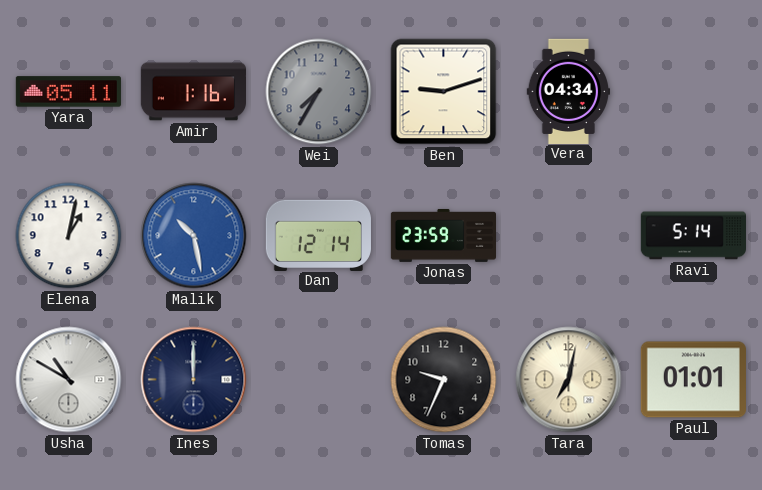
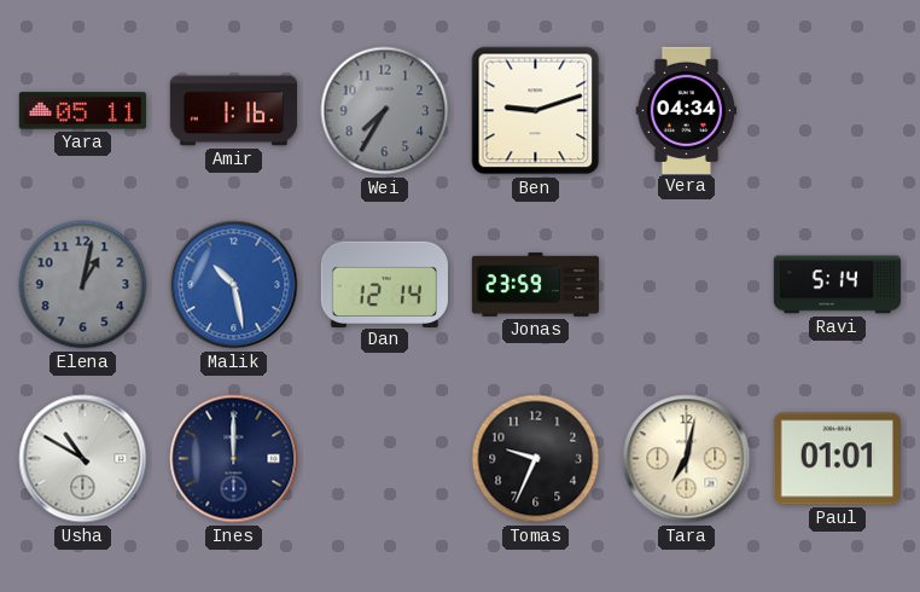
Elena dial: white -> grey (83, 285)
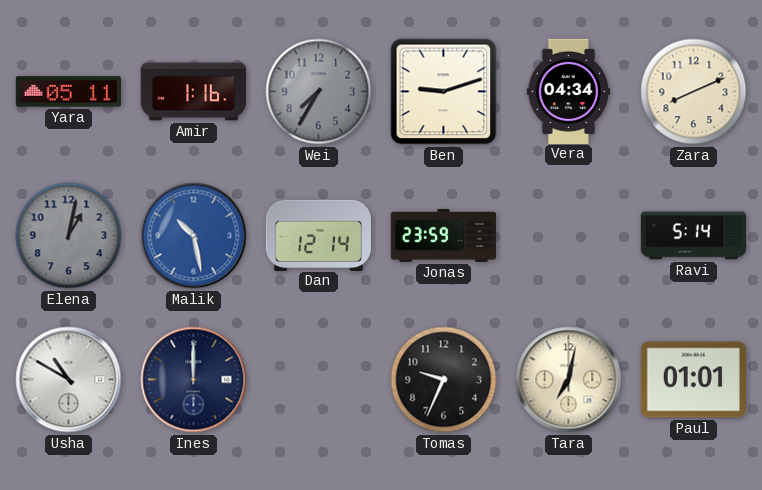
Zara: none -> 8:11 (694, 92)
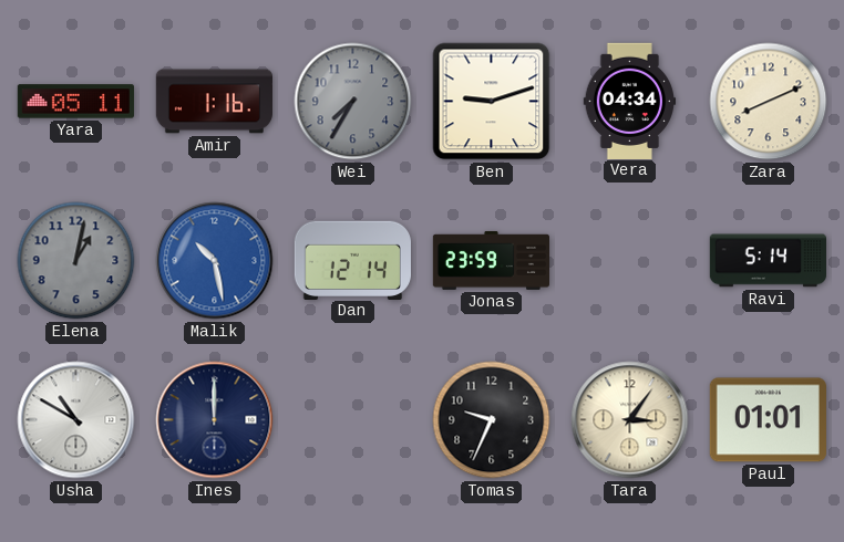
Tara: 7:02 -> 3:06 (630, 420)
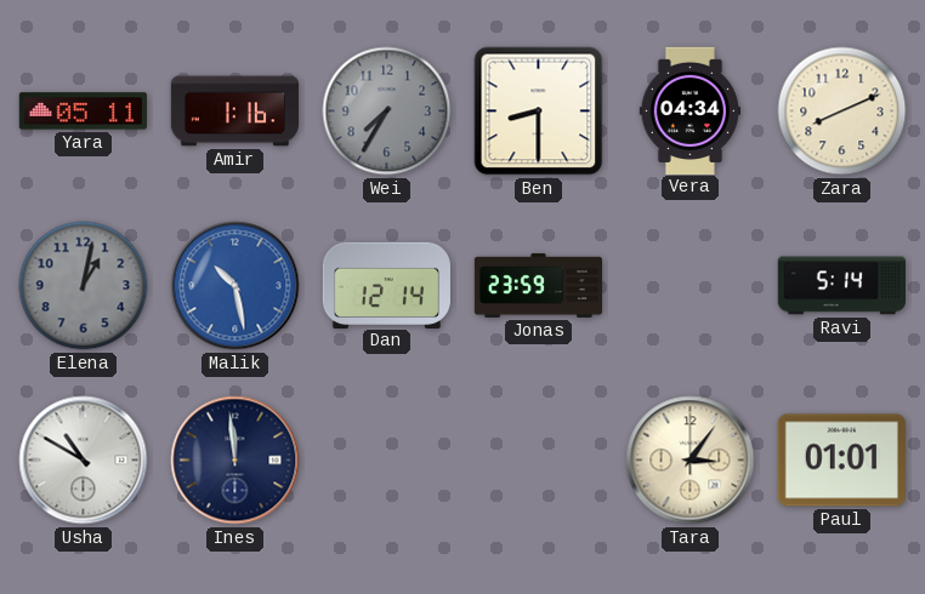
Ben: 9:12 -> 8:30 (539, 112)
Ines: 12:00 -> 11:59 (235, 461)
Tomas: 9:34 -> none (492, 420)
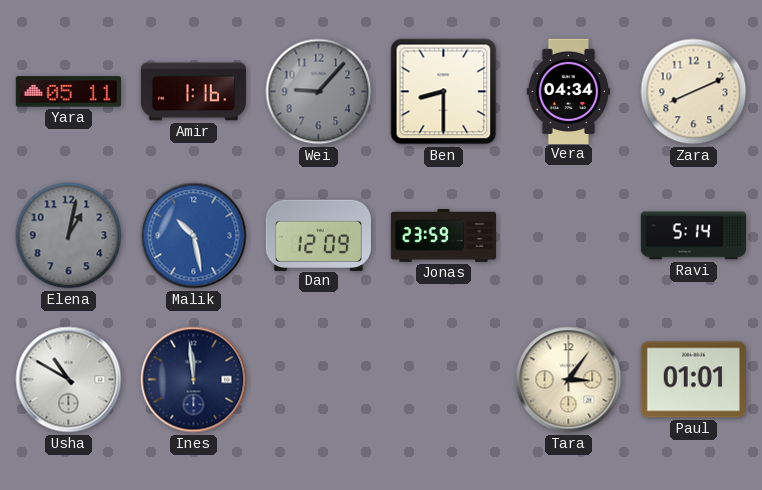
Wei: 7:35 -> 9:07 (319, 92)
Dan: 12:14 -> 12:09 (318, 235)
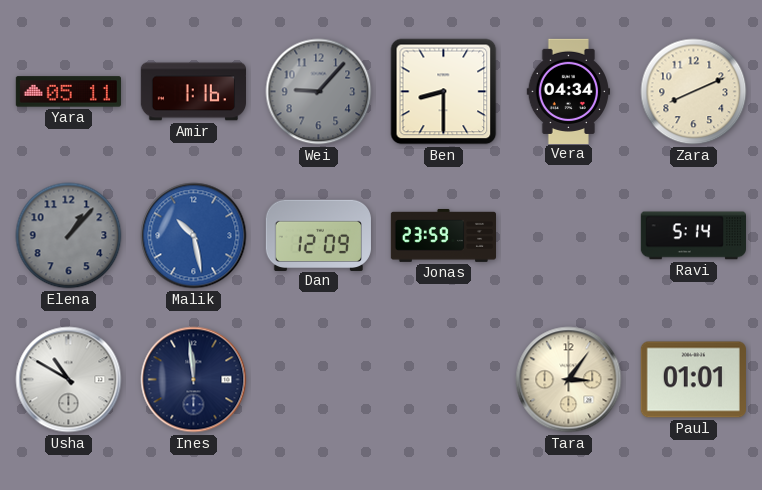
Elena: 1:02 -> 1:07 (69, 236)
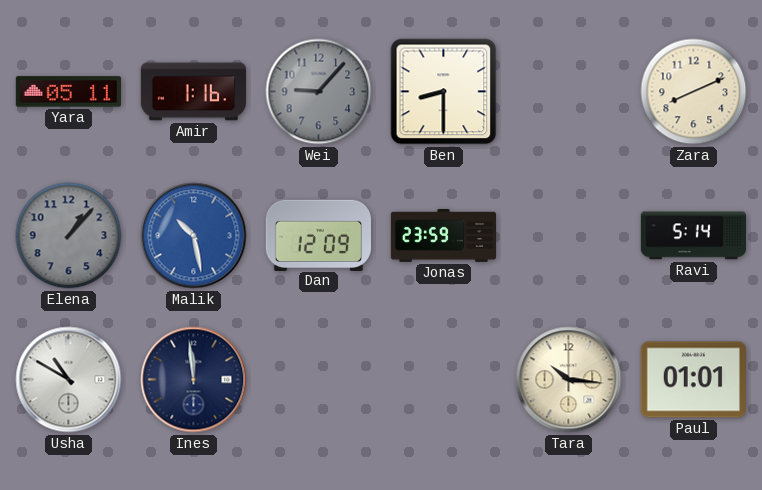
Vera: 04:34 -> none (569, 91)
Tara: 3:06 -> 10:16 (569, 380)
